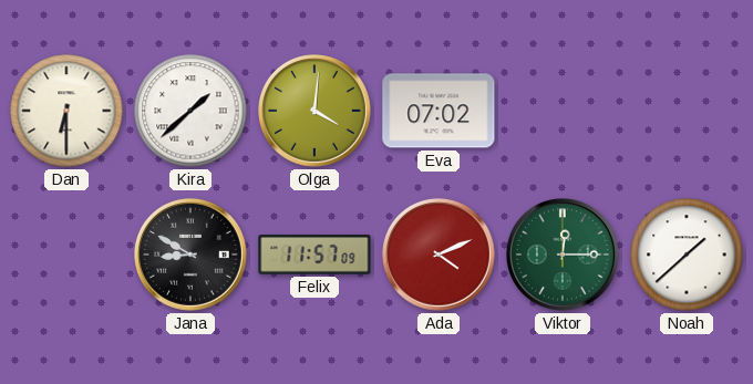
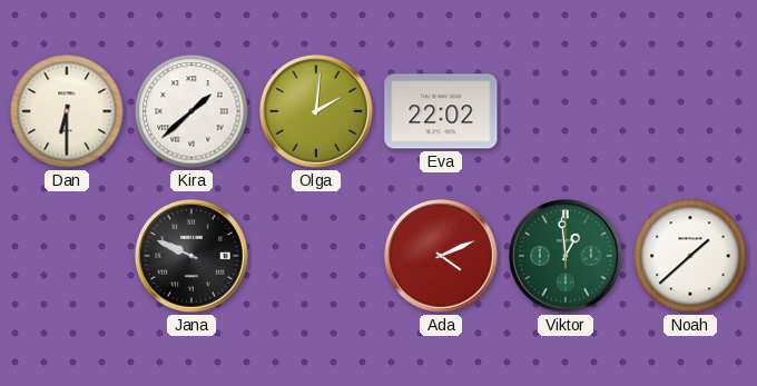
Olga: 4:01 -> 2:01 (317, 112)
Eva: 07:02 -> 22:02 (441, 111)
Jana: 8:50 -> 9:49 (193, 257)
Felix: 11:57 -> none (314, 255)
Viktor: 12:15 -> 12:59 (567, 257)
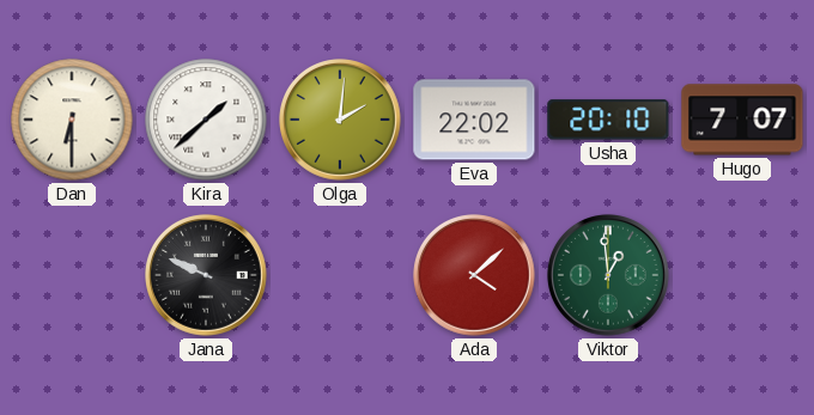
Usha: none -> 20:10 (608, 120)
Hugo: none -> 7:07 (742, 120)
Ada: 4:11 -> 4:08 (475, 276)
Noah: 1:38 -> none (690, 256)
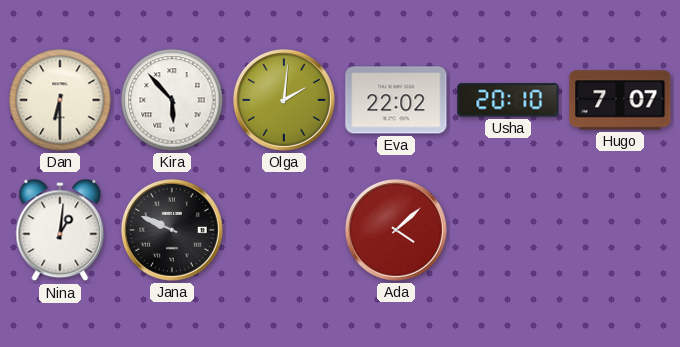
Kira: 1:38 -> 5:53 (172, 100)
Nina: none -> 1:01 (60, 230)
Viktor: 12:59 -> none (609, 276)
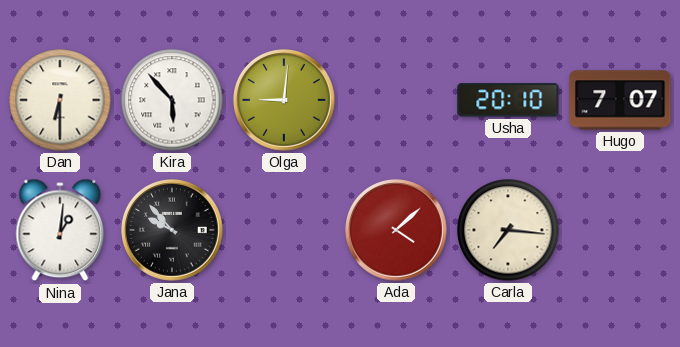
Olga: 2:01 -> 9:01 (285, 101)
Eva: 22:02 -> none (396, 100)
Jana: 9:49 -> 9:53 (173, 231)
Carla: none -> 7:16 (508, 230)
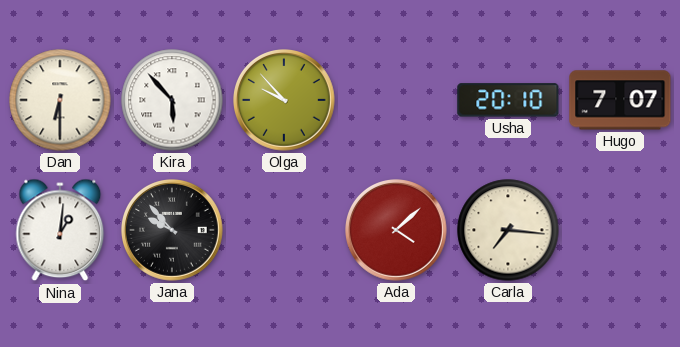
Olga: 9:01 -> 9:53 (285, 101)
